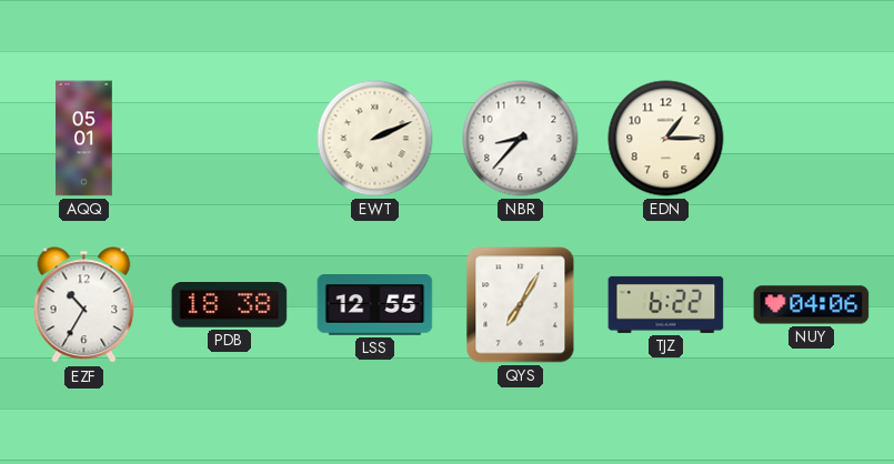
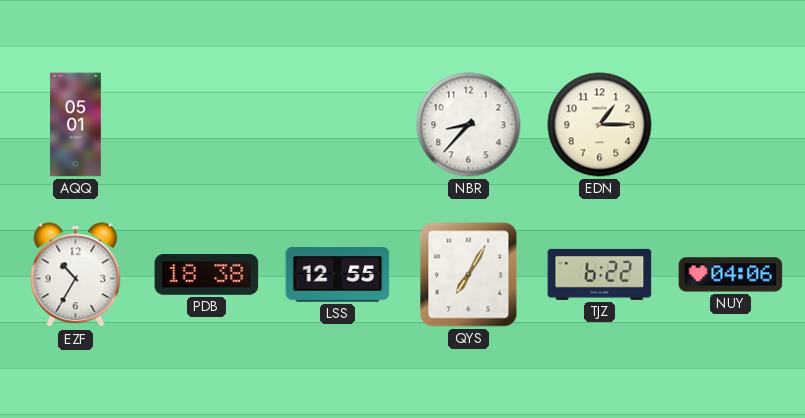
EWT: 2:11 -> none (375, 139)
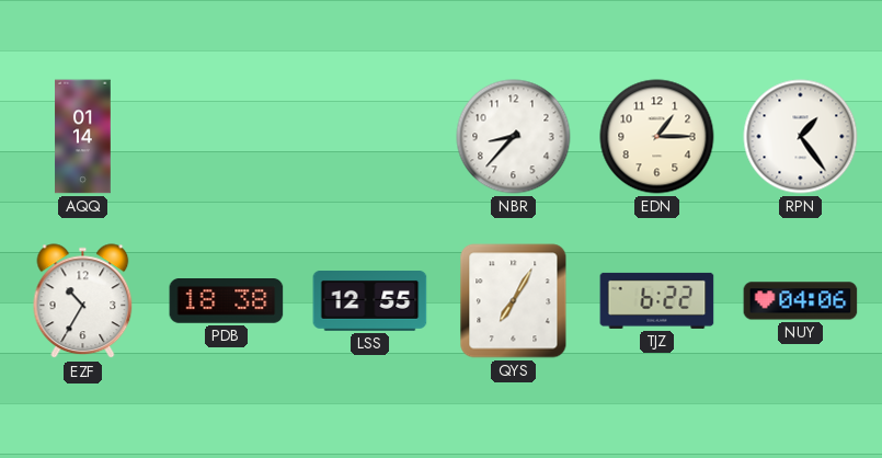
AQQ: 05:01 -> 01:14 (83, 137)
RPN: none -> 1:24 (801, 137)
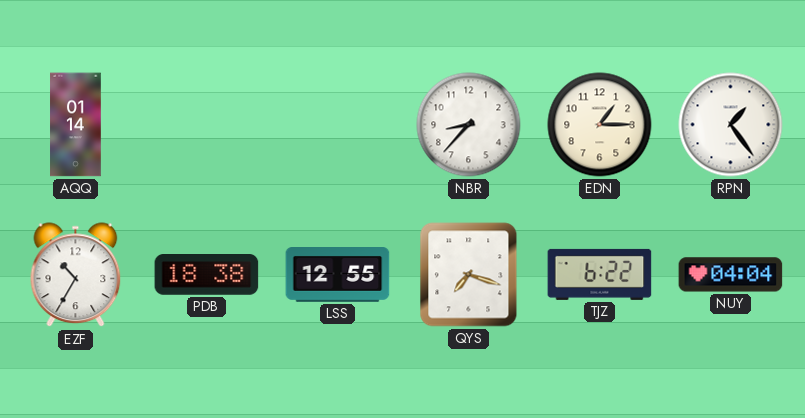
QYS: 7:05 -> 7:18 (469, 275)
NUY: 04:06 -> 04:04 (731, 275)
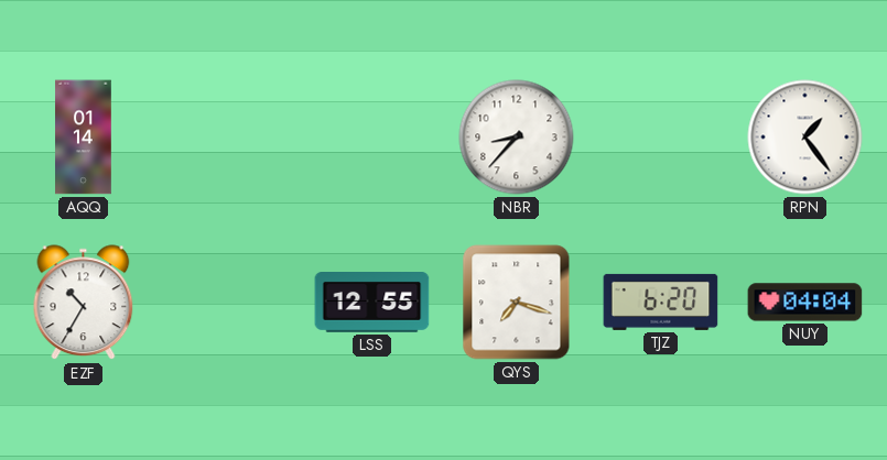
EDN: 1:15 -> none (600, 125)
PDB: 18:38 -> none (207, 275)
TJZ: 6:22 -> 6:20 (661, 302)
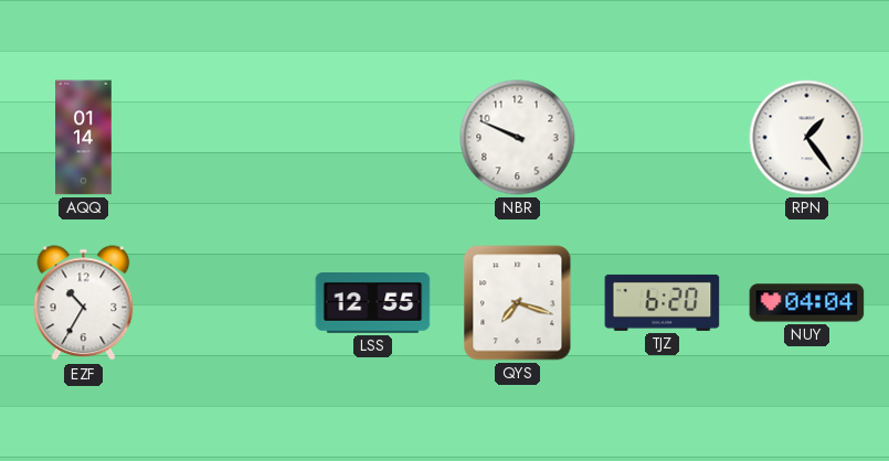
NBR: 8:37 -> 9:49 (518, 138)
